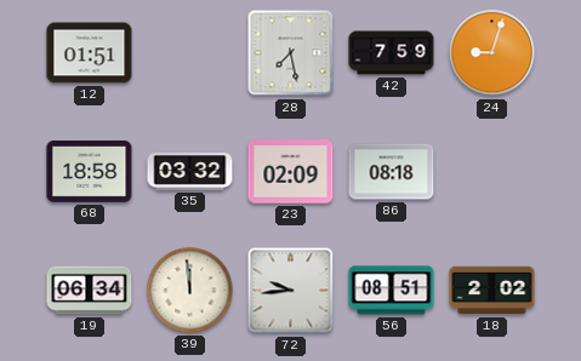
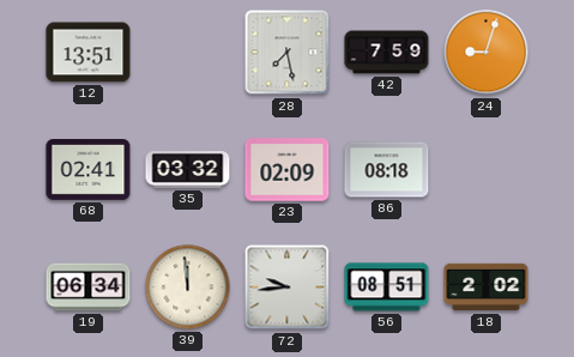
12: 01:51 -> 13:51 (89, 53)
68: 18:58 -> 02:41 (89, 170)
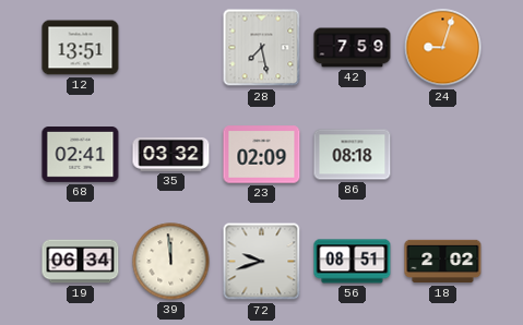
72: 9:44 -> 9:42 (262, 262)
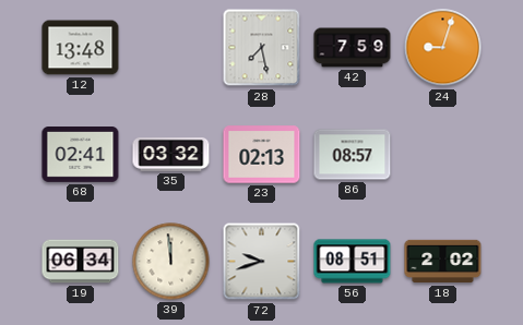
12: 13:51 -> 13:48 (81, 48)
23: 02:09 -> 02:13 (262, 155)
86: 08:18 -> 08:57 (353, 155)
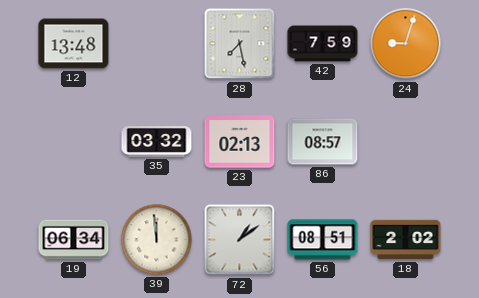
68: 02:41 -> none (81, 155)
72: 9:42 -> 1:09 (240, 240)
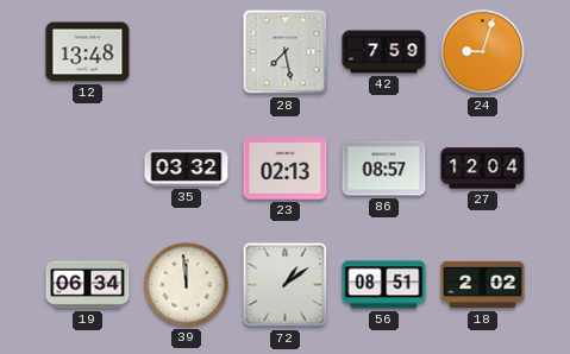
27: none -> 12:04 (483, 169)
